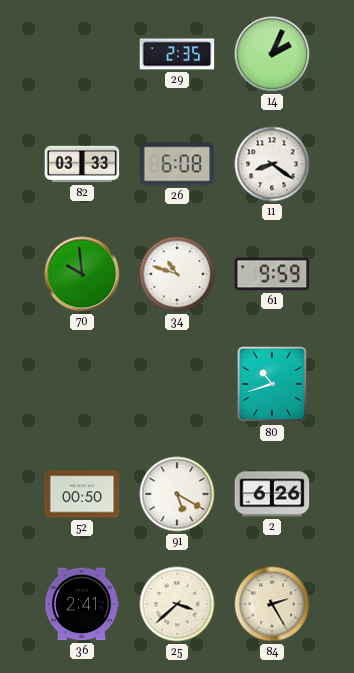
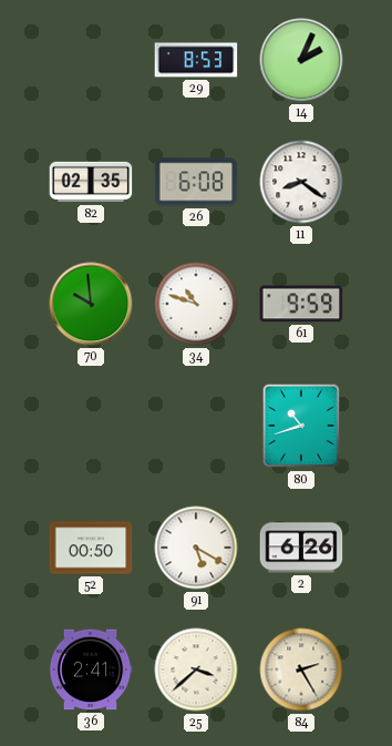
29: 2:35 -> 8:53 (196, 60)
82: 03:33 -> 02:35 (91, 182)
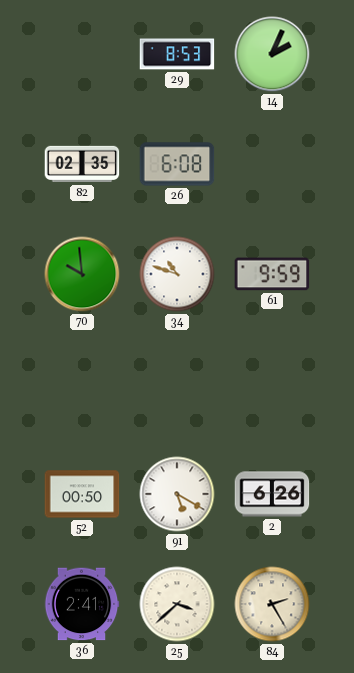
11: 8:21 -> none (301, 182)
80: 10:42 -> none (301, 426)
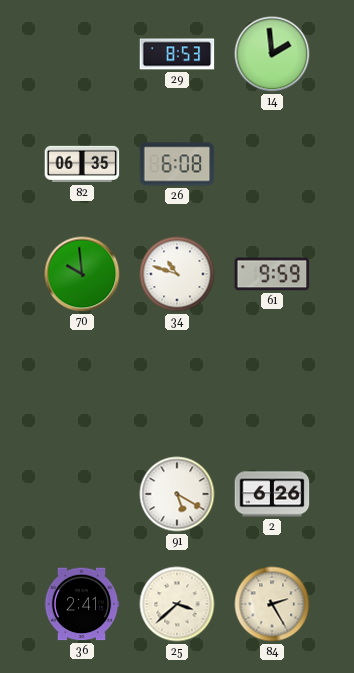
14: 2:04 -> 1:59 (272, 54)
82: 02:35 -> 06:35 (82, 164)
52: 00:50 -> none (82, 494)
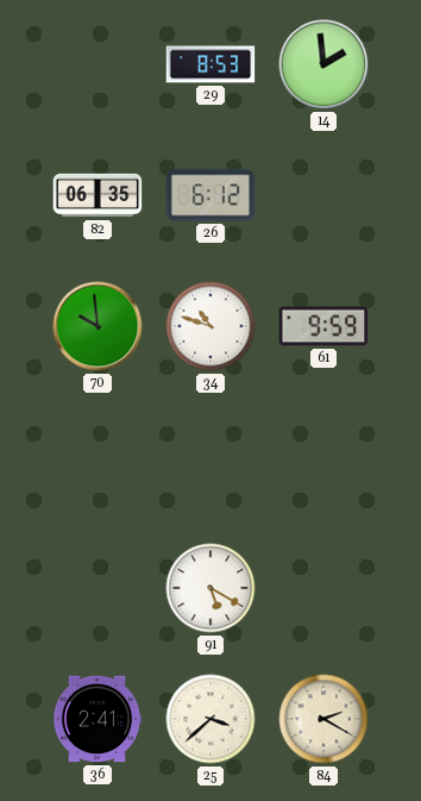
26: 6:08 -> 6:12 (211, 195)
2: 6:26 -> none (272, 494)
84: 2:25 -> 2:20 (323, 719)
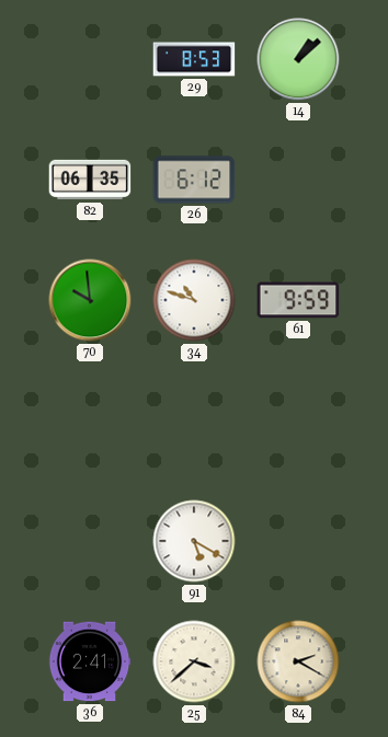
14: 1:59 -> 1:08 (298, 59)
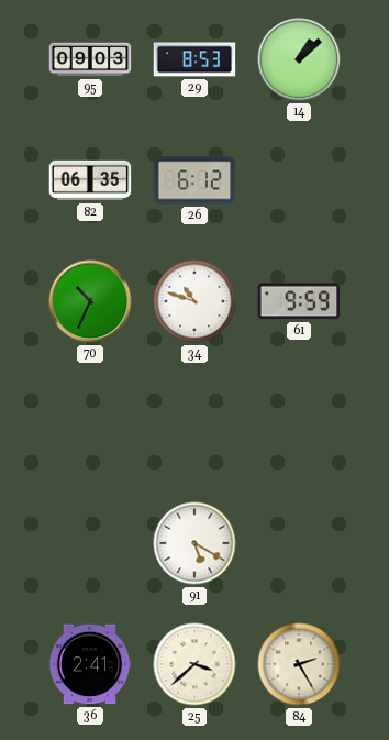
95: none -> 09:03 (90, 59)
70: 9:59 -> 10:34 (90, 301)
84: 2:20 -> 2:25 (299, 664)
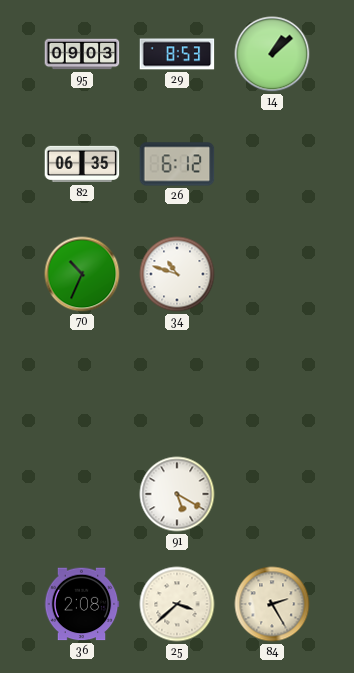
61: 9:59 -> none (299, 301)
36: 2:41 -> 2:08 (82, 604)
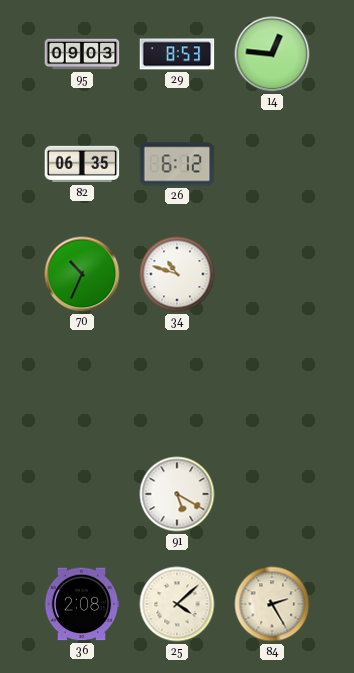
14: 1:08 -> 12:46 (272, 54)
25: 3:38 -> 4:08 (177, 604)
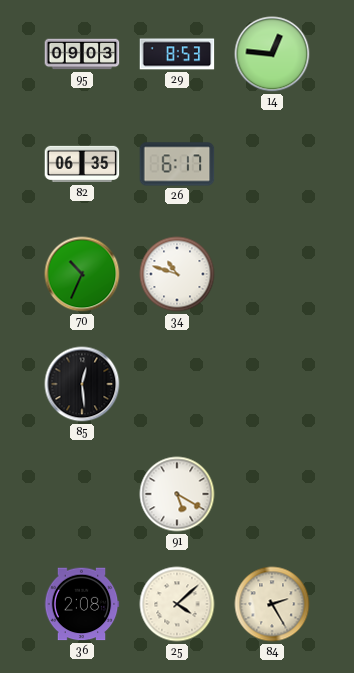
26: 6:12 -> 6:17 (177, 164)
85: none -> 12:29 (82, 384)
